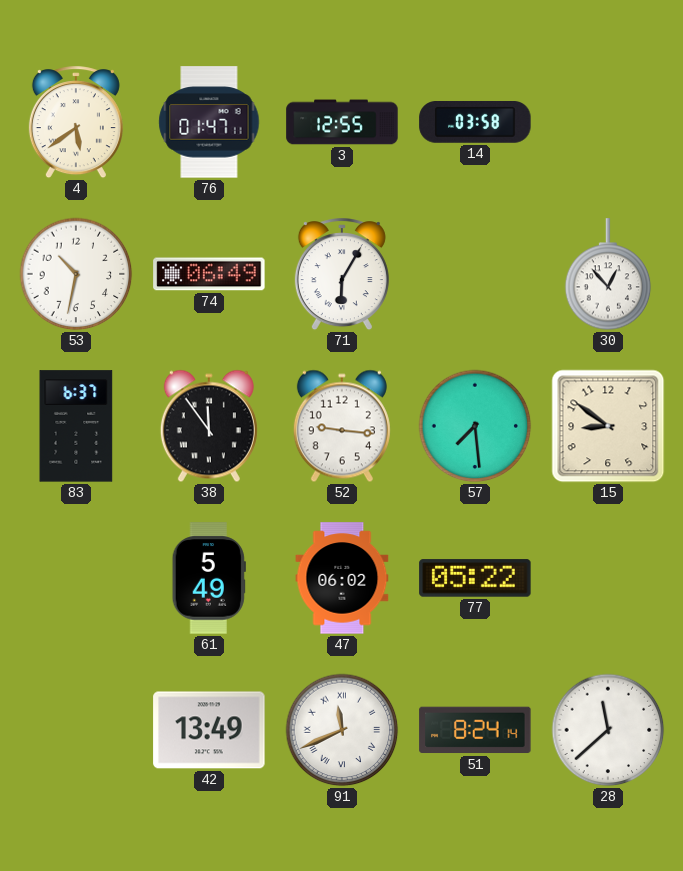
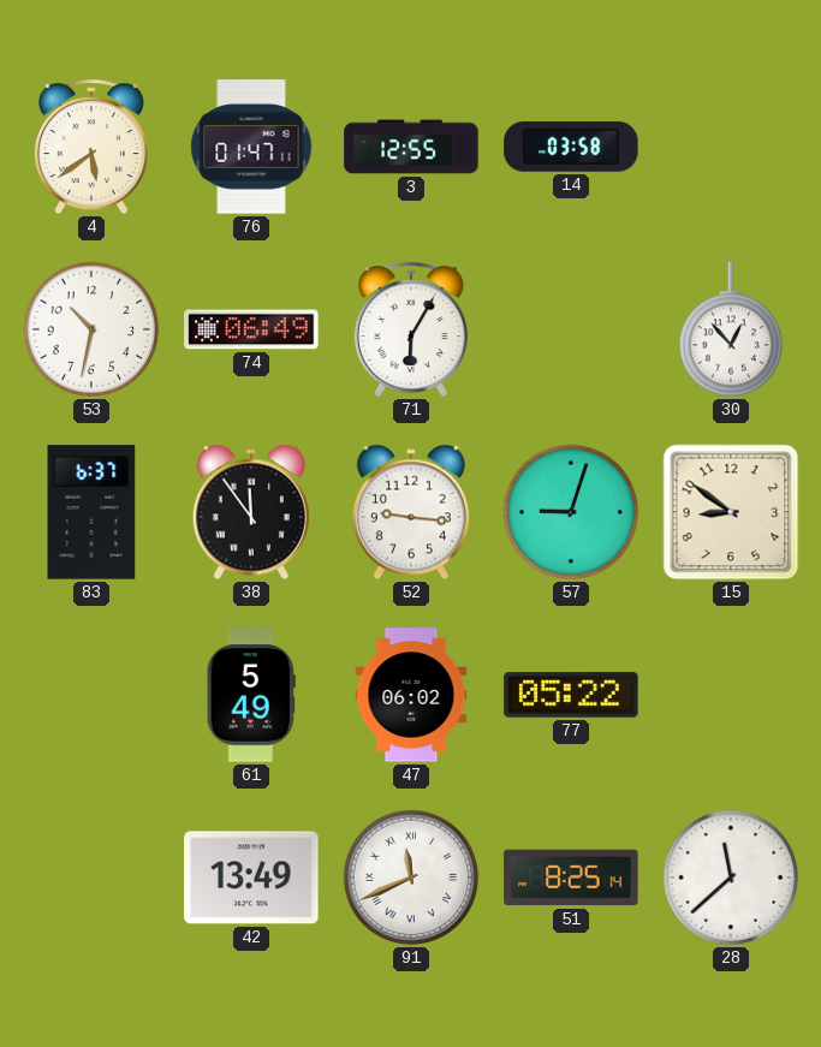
57: 7:29 -> 9:03 (571, 512)
51: 8:24 -> 8:25 (571, 878)
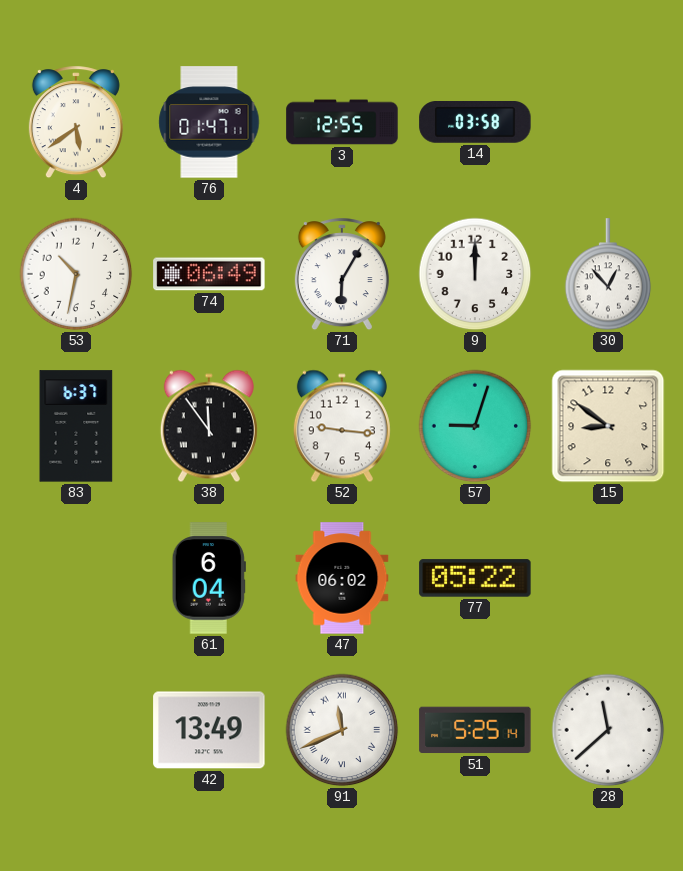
9: none -> 12:00 (475, 274)
61: 5:49 -> 6:04 (209, 578)
51: 8:25 -> 5:25 (475, 730)
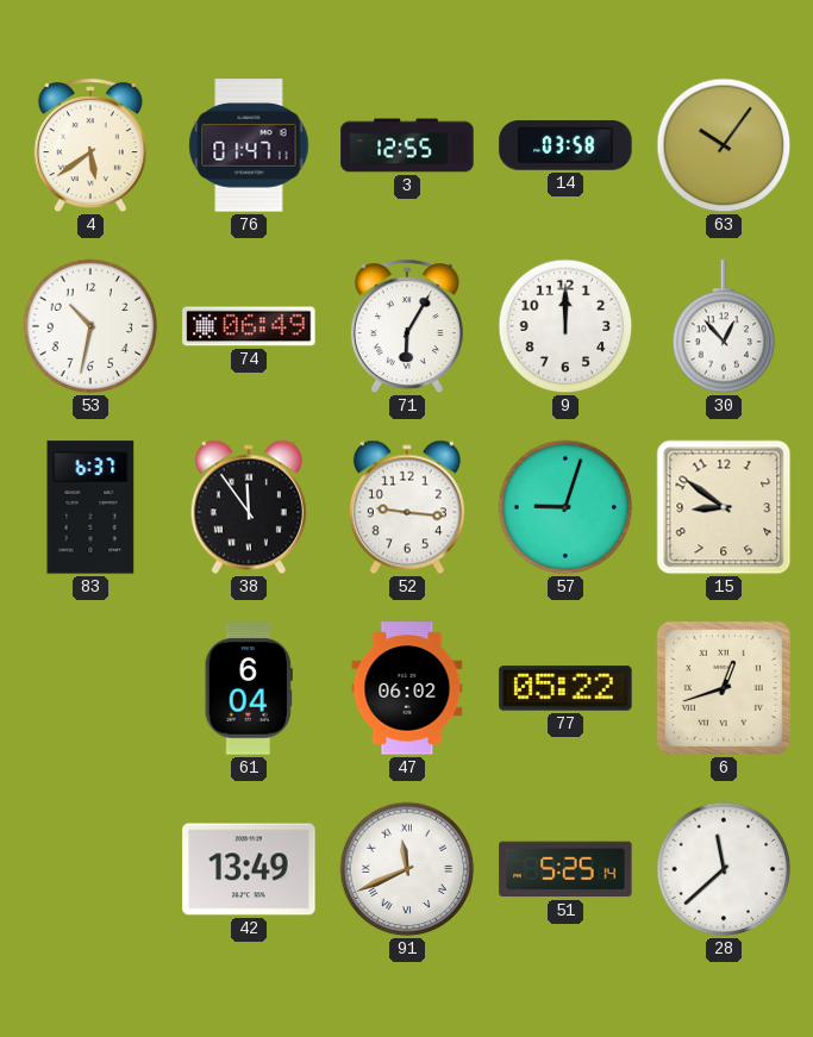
63: none -> 10:06 (724, 145)
6: none -> 12:42 (724, 688)
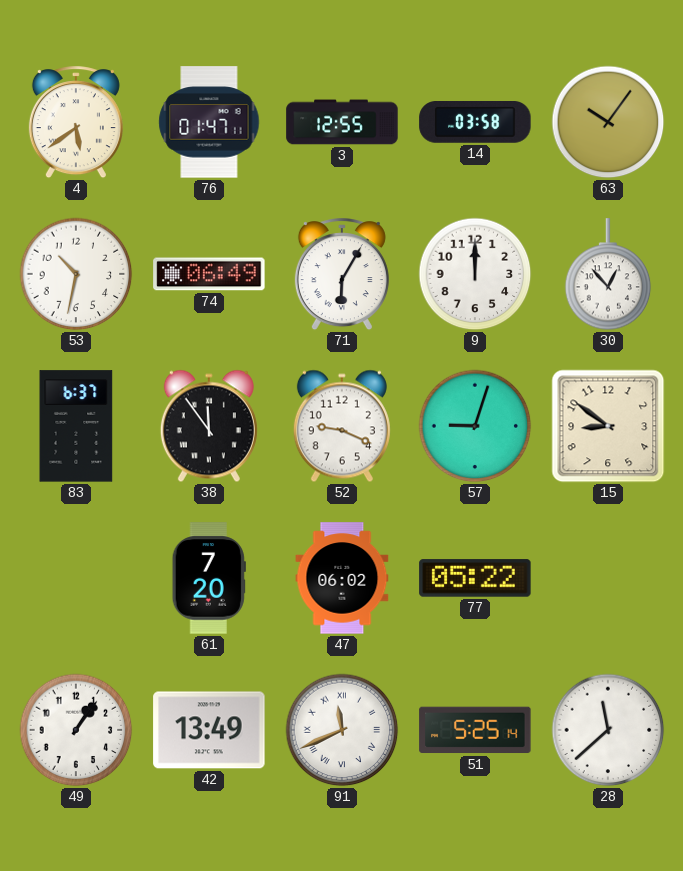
52: 9:16 -> 9:19 (342, 426)
61: 6:04 -> 7:20 (209, 578)
6: 12:42 -> none (724, 688)
49: none -> 1:06 (76, 730)
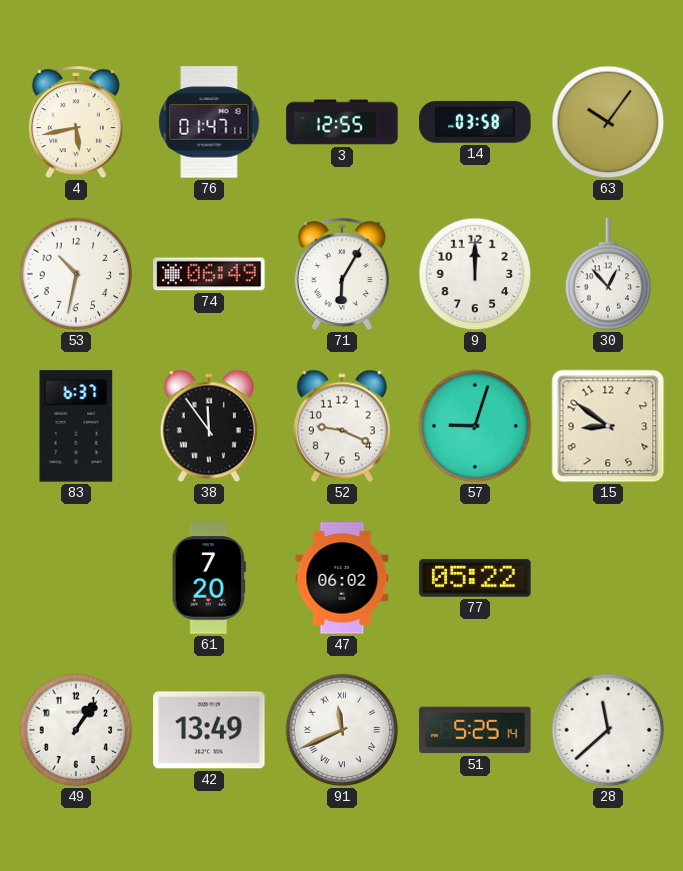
4: 5:39 -> 5:43 (76, 123)
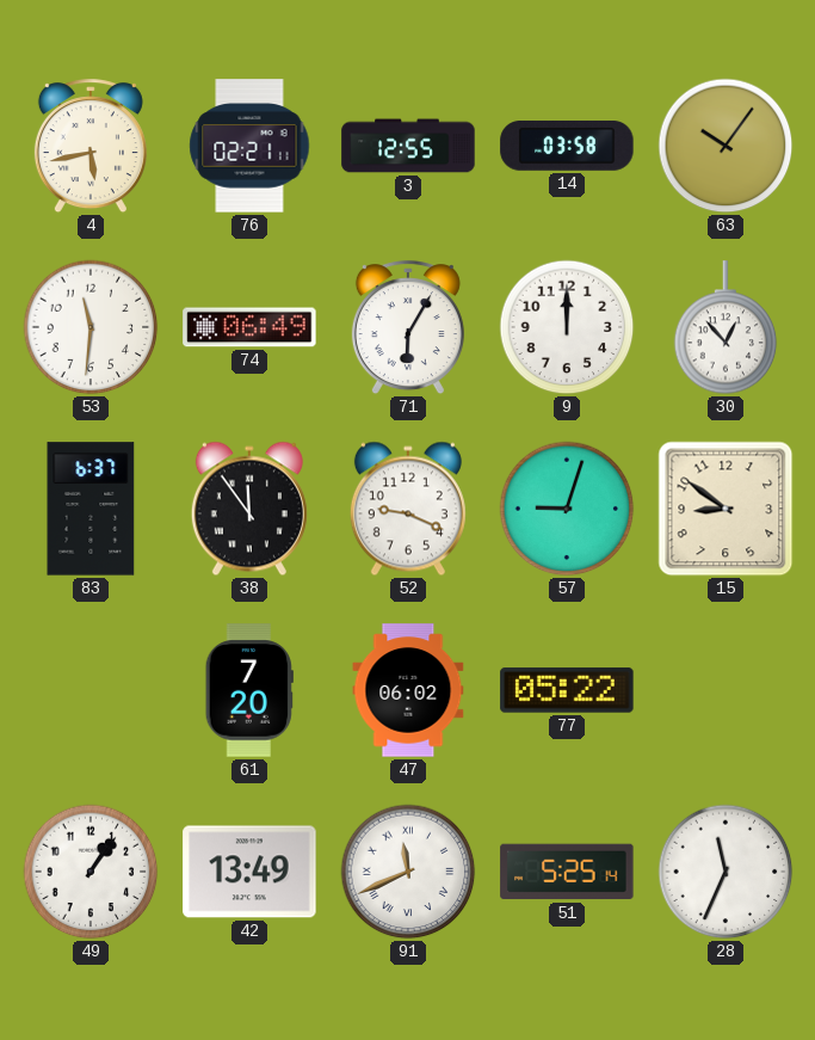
76: 01:47 -> 02:21 (249, 146)
53: 10:32 -> 11:31 (91, 327)
28: 11:38 -> 11:34 (726, 872)
